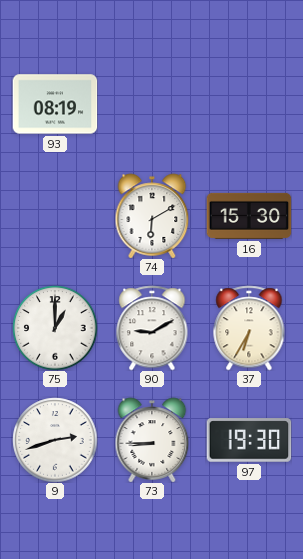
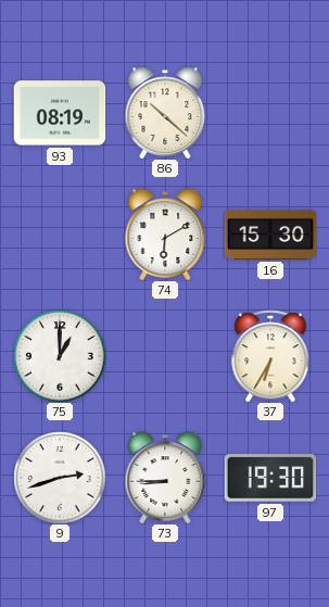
86: none -> 10:22 (165, 113)
90: 9:10 -> none (152, 328)
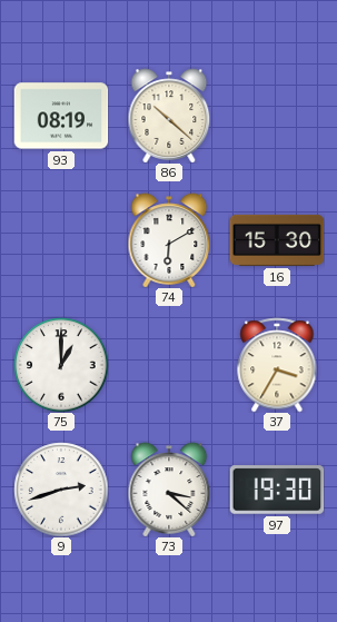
37: 6:35 -> 3:35 (277, 365)
73: 8:45 -> 3:22 (169, 490)
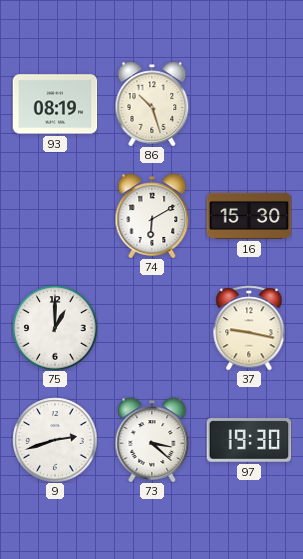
86: 10:22 -> 10:27 (152, 104)
37: 3:35 -> 9:17 (249, 328)
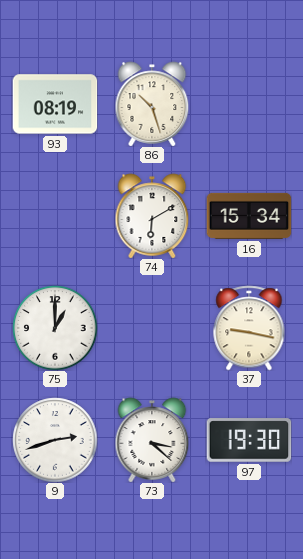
16: 15:30 -> 15:34 (249, 216)
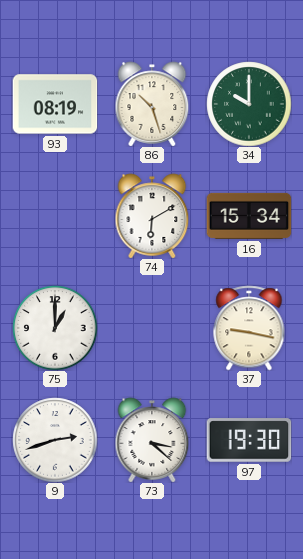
34: none -> 10:00 (249, 104)
